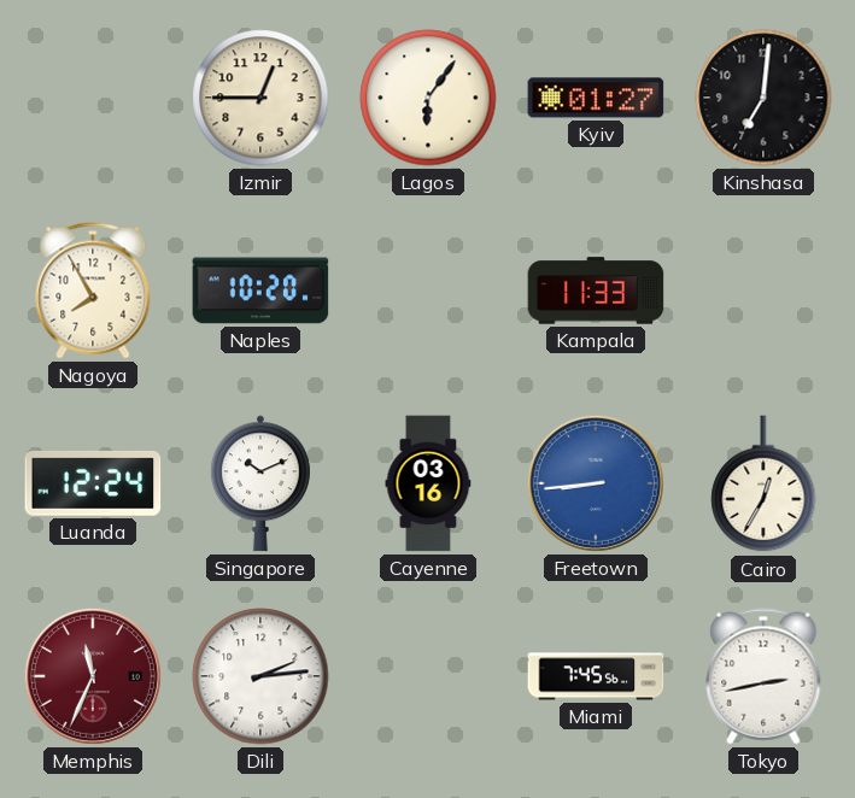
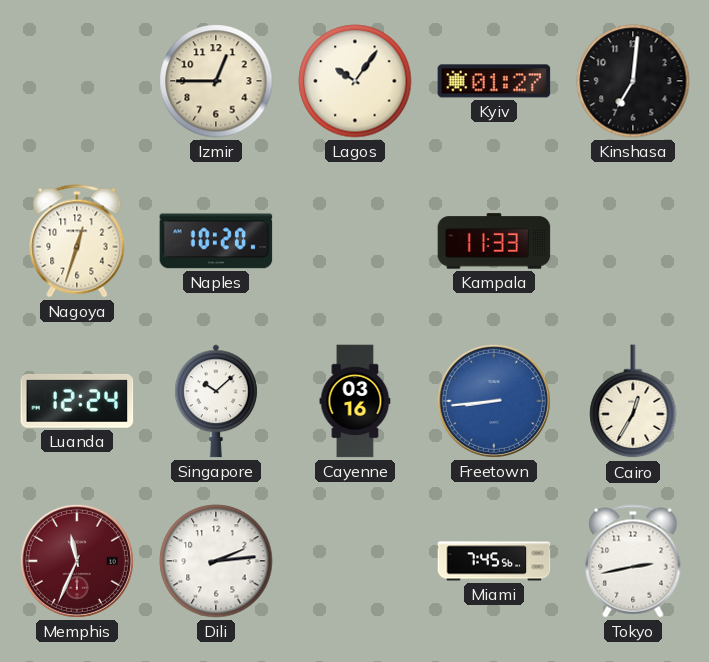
Lagos: 6:06 -> 10:06 (355, 81)
Nagoya: 7:55 -> 12:33 (77, 241)
Singapore: 10:11 -> 10:08 (216, 401)
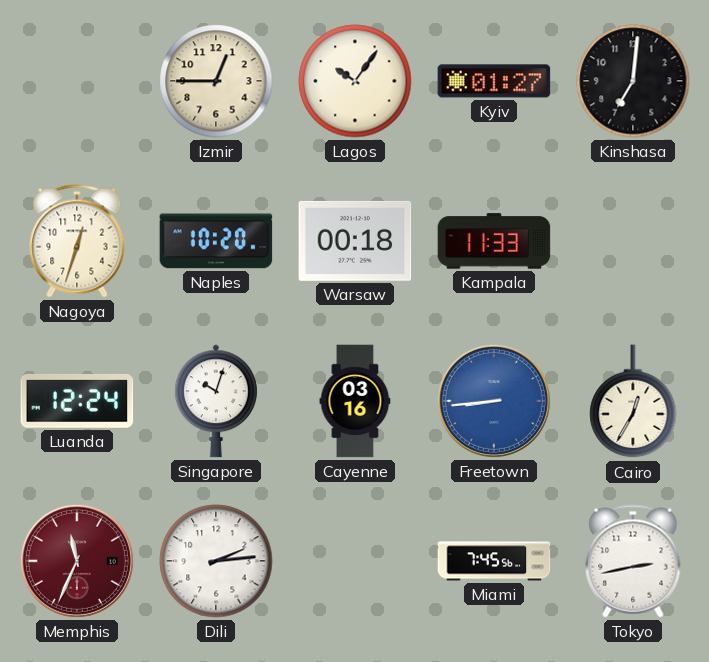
Warsaw: none -> 00:18 (355, 241)
Singapore: 10:08 -> 10:03 (216, 401)
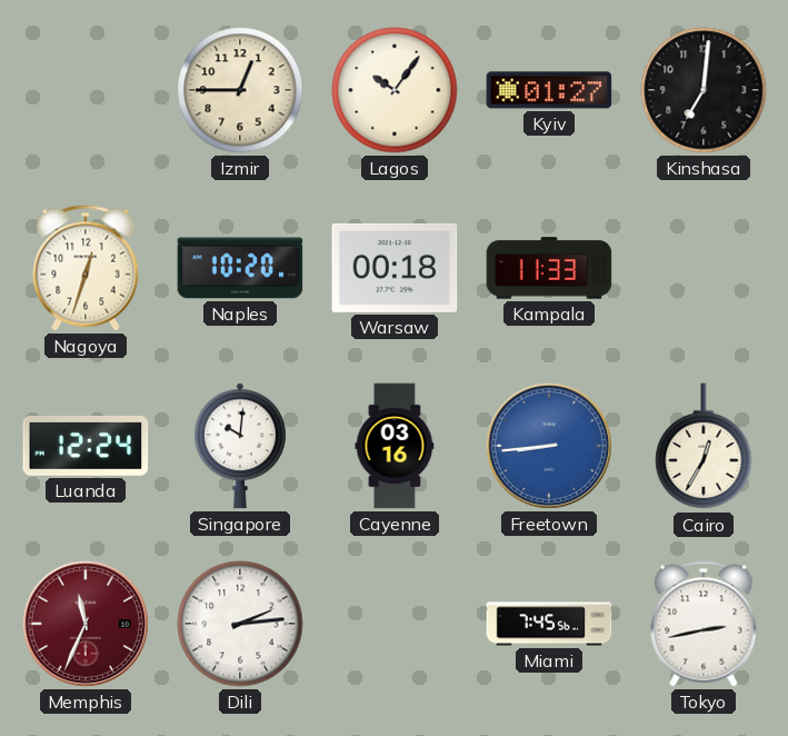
Singapore: 10:03 -> 10:01 (240, 446)
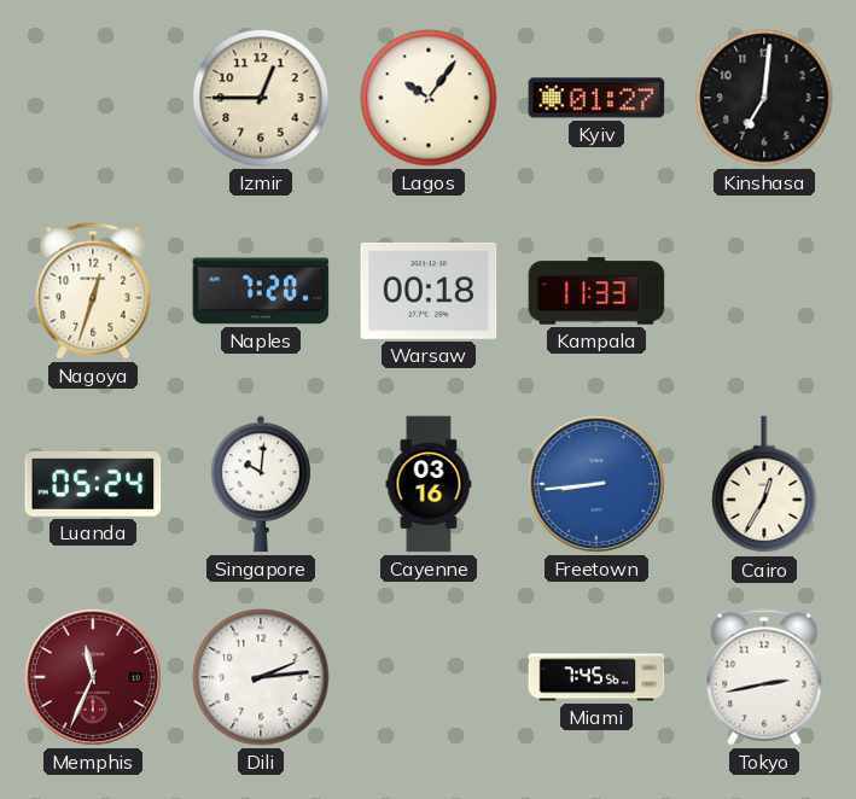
Naples: 10:20 -> 7:20 (261, 291)
Luanda: 12:24 -> 05:24 (93, 484)
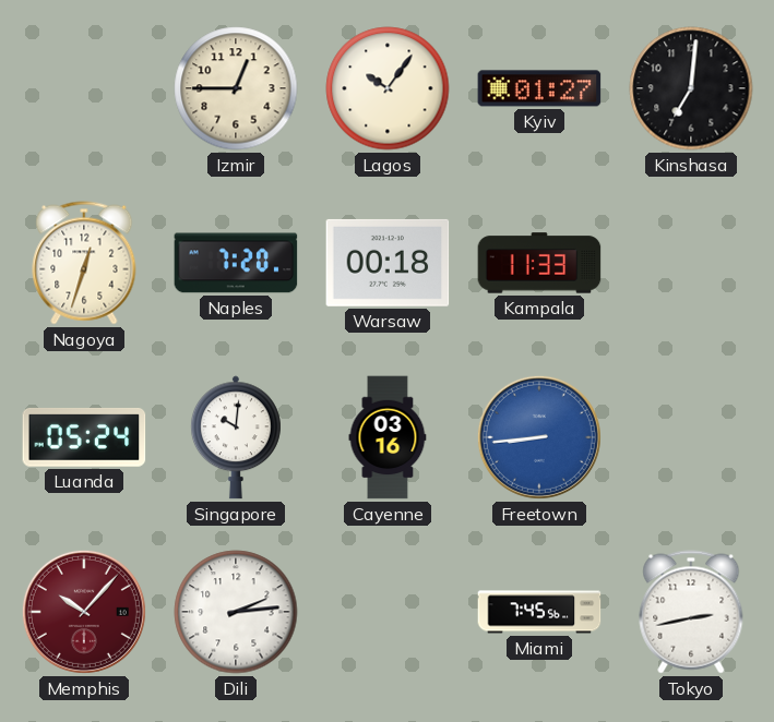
Cairo: 12:35 -> none (764, 485)
Memphis: 11:34 -> 10:07 (84, 612)
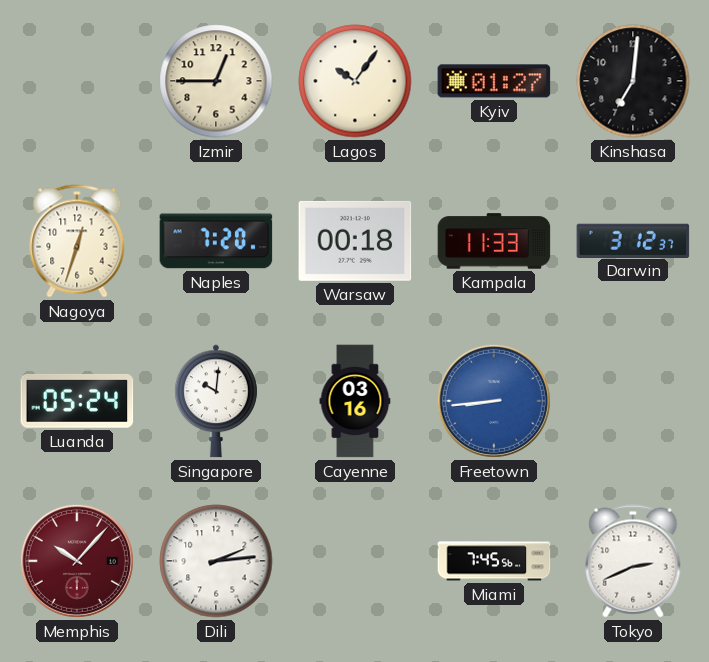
Darwin: none -> 3:12 (633, 240)
Tokyo: 2:43 -> 2:41 (633, 561)
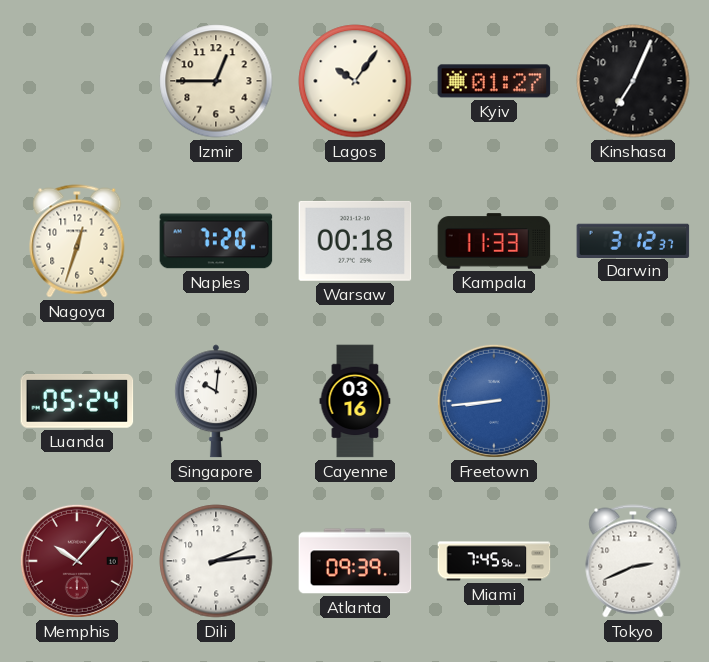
Kinshasa: 7:01 -> 7:04 (633, 81)
Atlanta: none -> 09:39 (355, 561)
